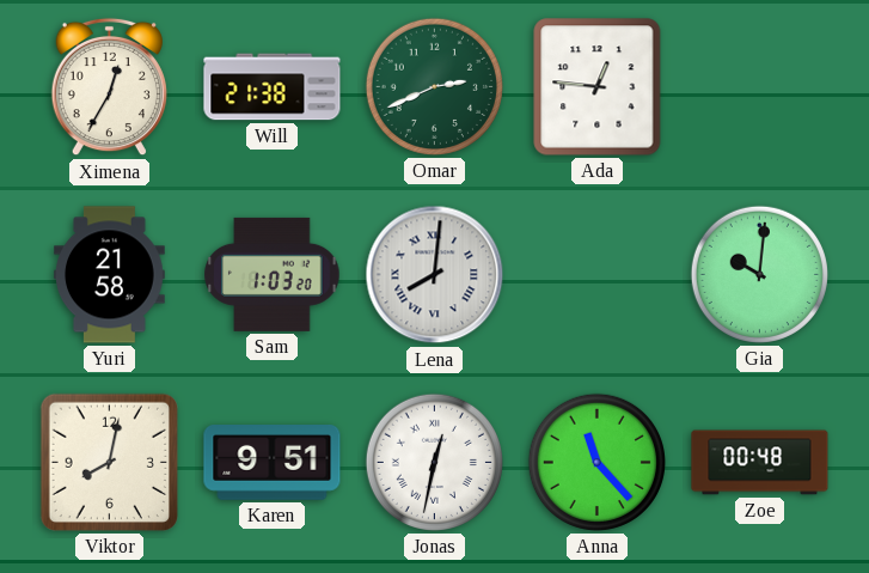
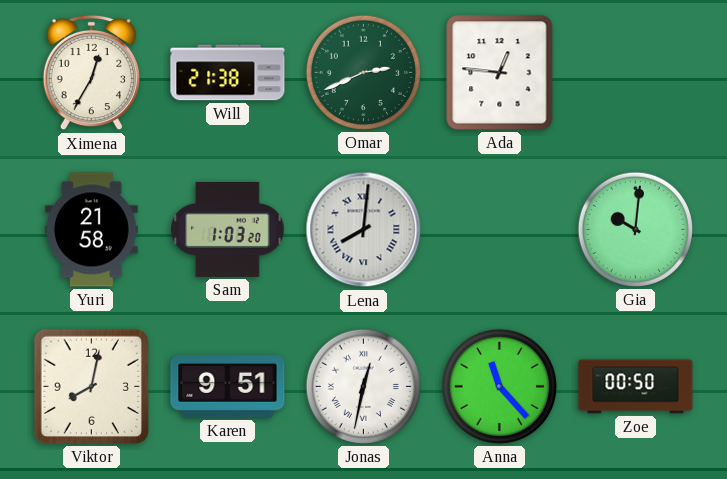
Zoe: 00:48 -> 00:50 (636, 387)
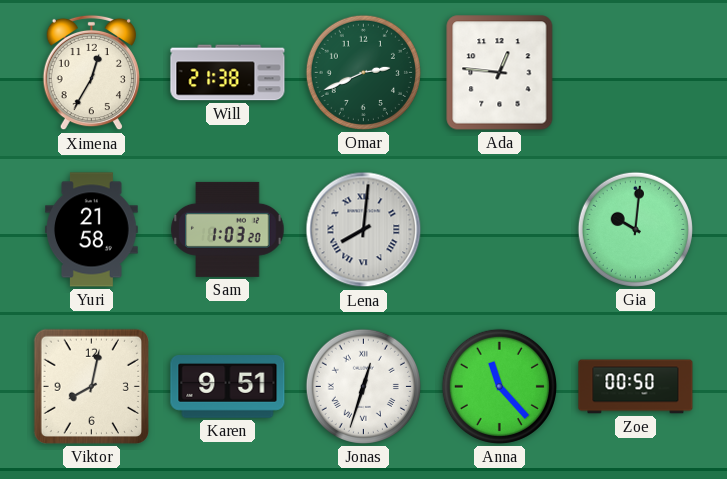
Jonas: 12:32 -> 12:33 (363, 386)
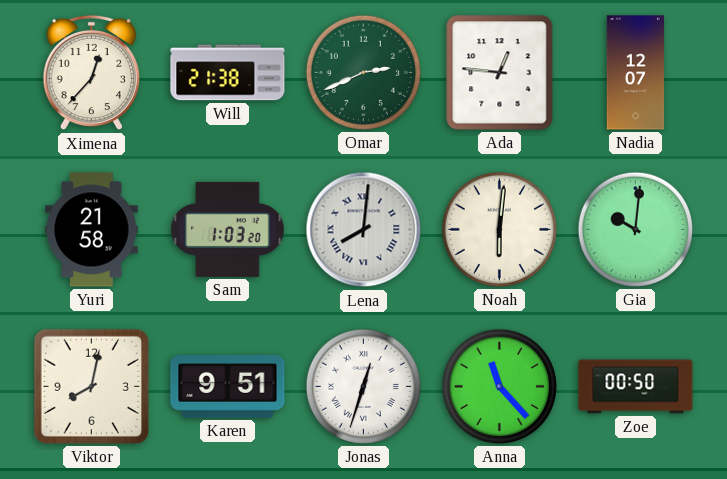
Ximena: 12:35 -> 12:37 (91, 73)
Nadia: none -> 12:07 (636, 73)
Noah: none -> 6:01 (499, 229)
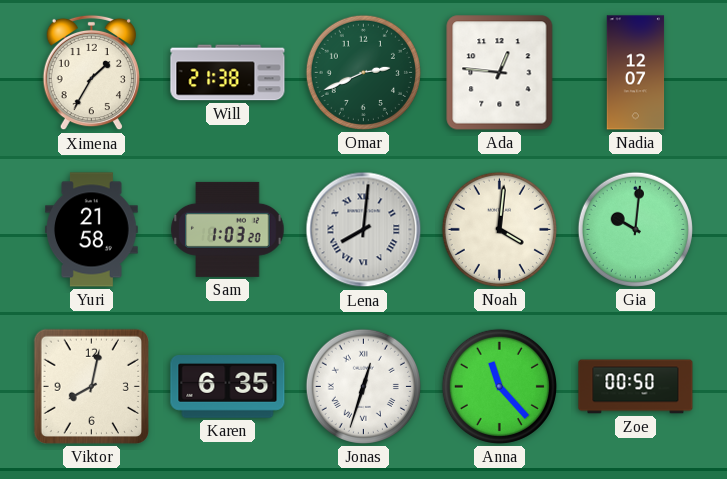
Ximena: 12:37 -> 1:35 (91, 73)
Noah: 6:01 -> 4:01 (499, 229)
Karen: 9:51 -> 6:35 (228, 387)
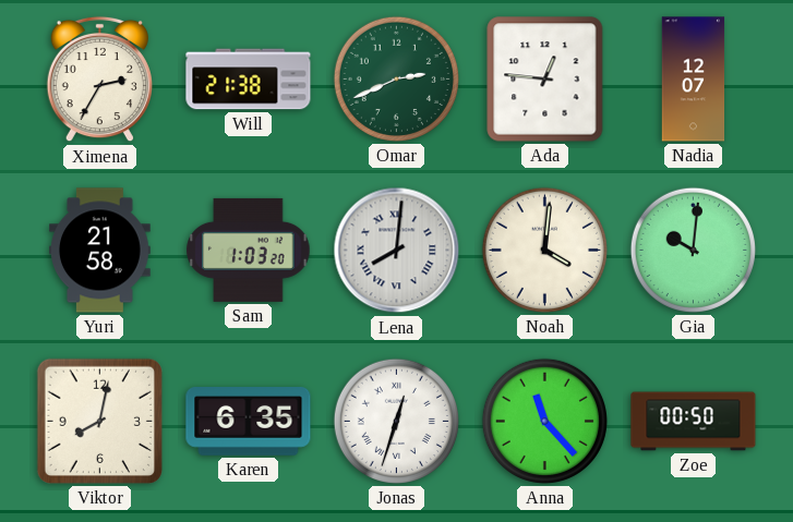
Ximena: 1:35 -> 2:35 (99, 80)
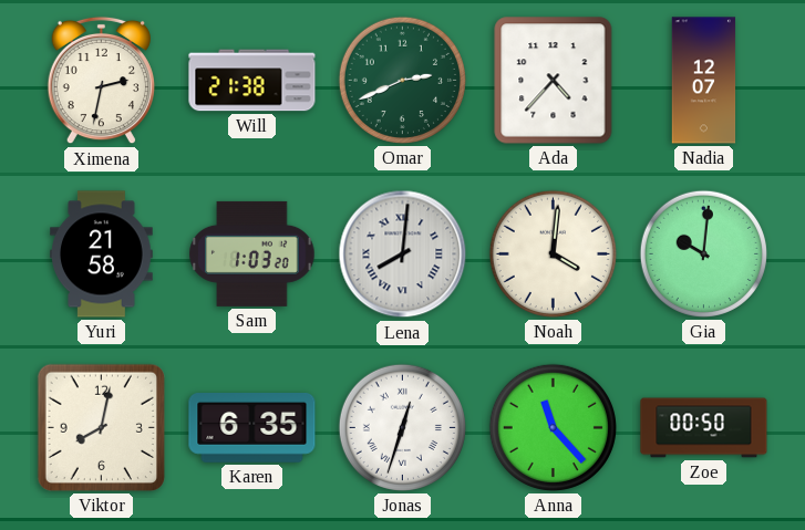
Ximena: 2:35 -> 2:32 (101, 81)
Ada: 12:46 -> 4:37 (554, 81)
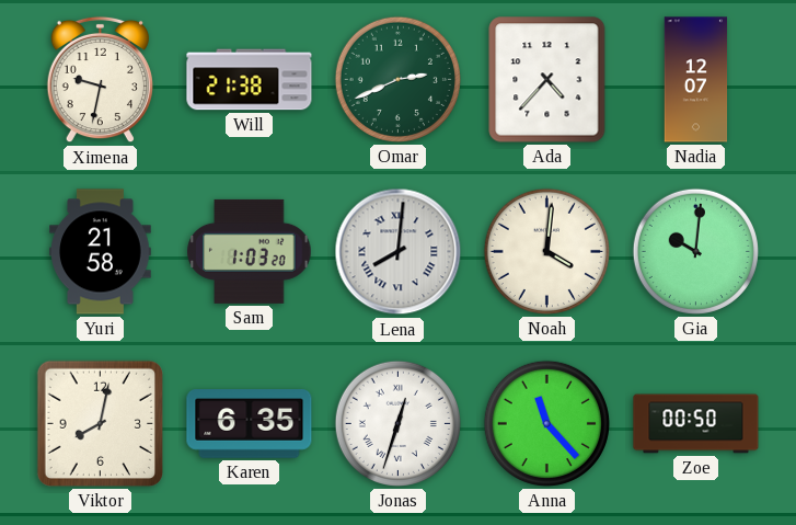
Ximena: 2:32 -> 9:32 (100, 80)
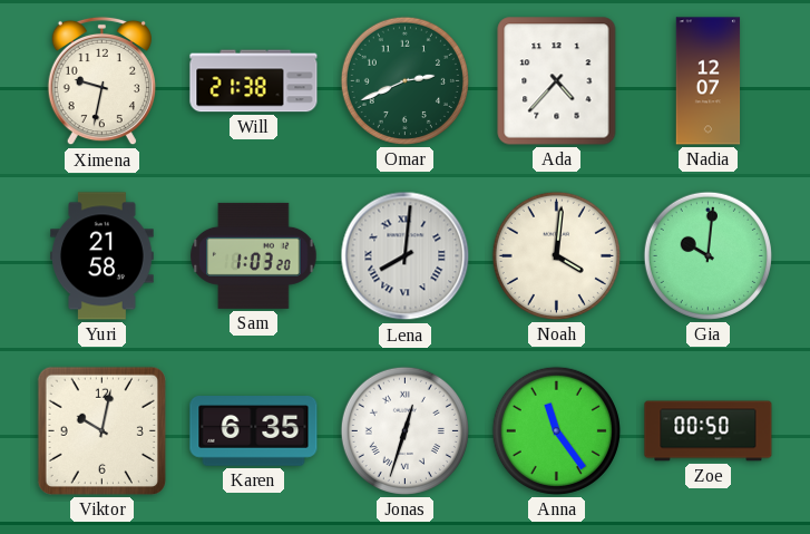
Viktor: 8:02 -> 10:02 (101, 430)
Anna: 11:23 -> 11:24 (556, 430)
